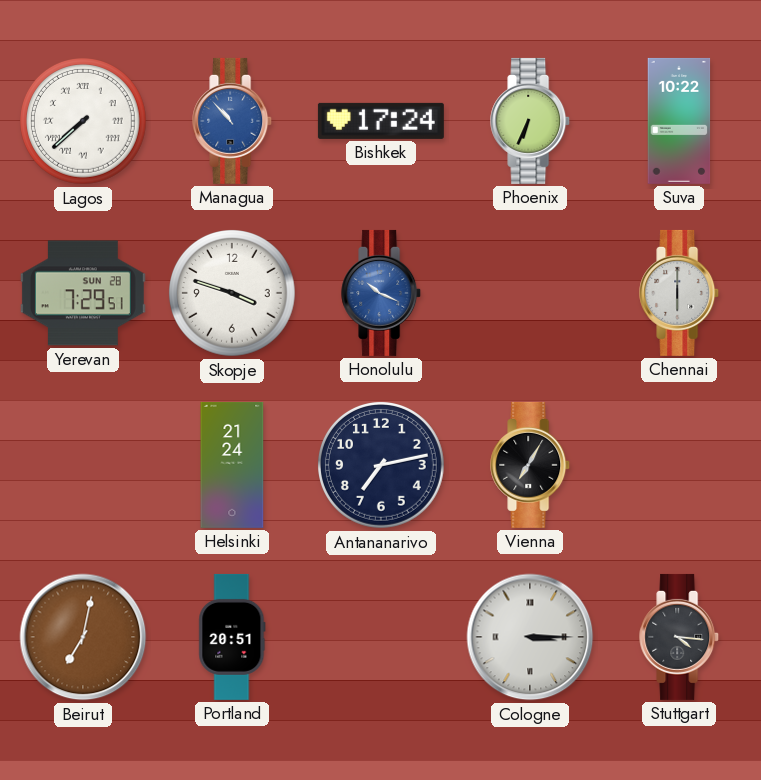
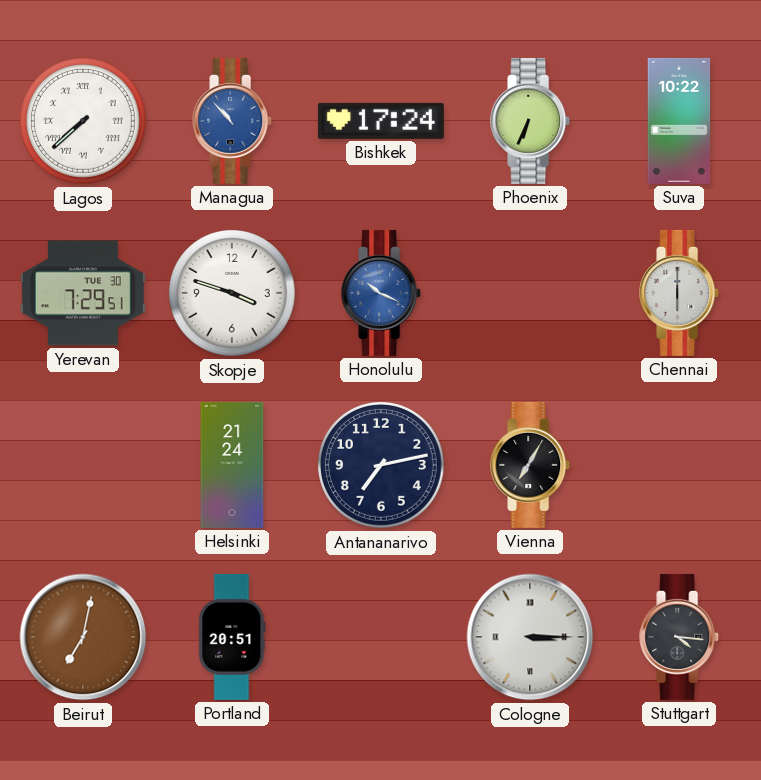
Yerevan date: SUN 28 -> TUE 30 (83, 293)
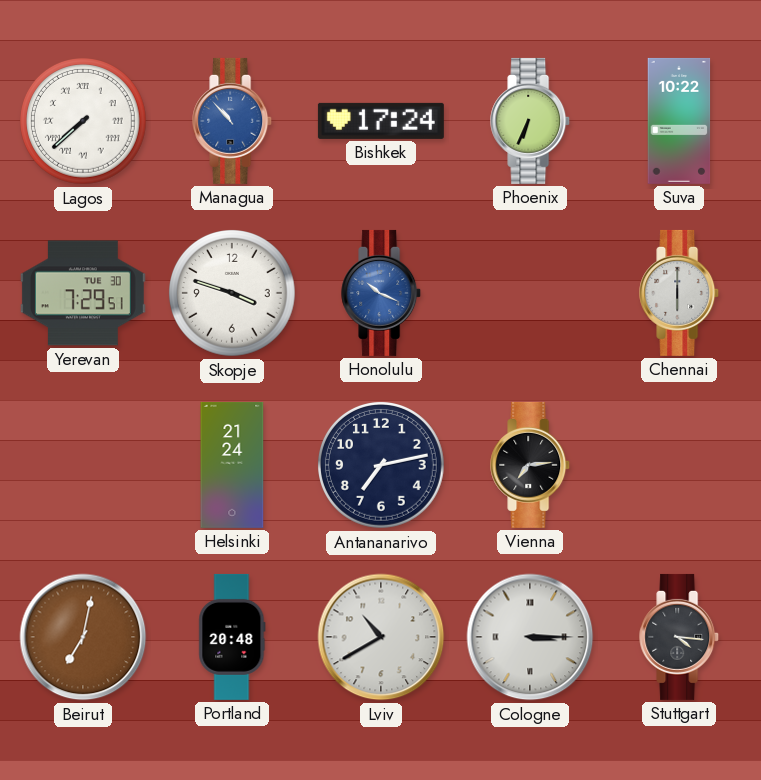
Vienna: 7:05 -> 7:14 (531, 465)
Portland: 20:51 -> 20:48 (232, 637)
Lviv: none -> 10:40 (381, 637)
